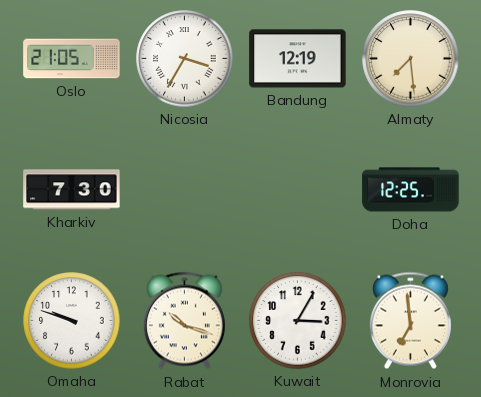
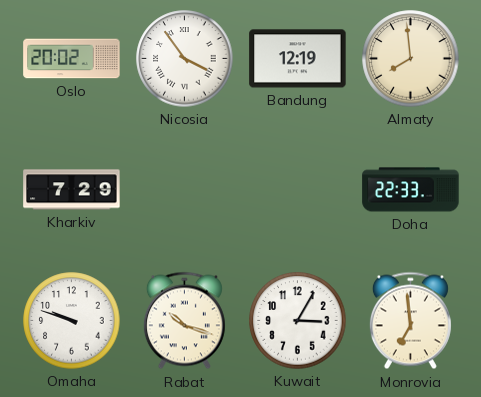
Oslo: 21:05 -> 20:02 (72, 59)
Nicosia: 3:35 -> 3:54 (185, 59)
Almaty: 7:29 -> 7:59 (411, 59)
Kharkiv: 7:30 -> 7:29 (72, 190)
Doha: 12:25 -> 22:33 (411, 190)
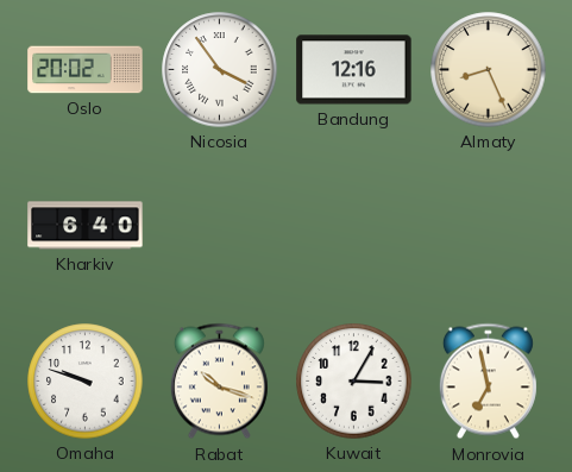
Bandung: 12:19 -> 12:16 (354, 70)
Almaty: 7:59 -> 8:26 (489, 70)
Kharkiv: 7:29 -> 6:40 (86, 226)
Doha: 22:33 -> none (411, 190)
Monrovia: 6:59 -> 6:58 (488, 382)
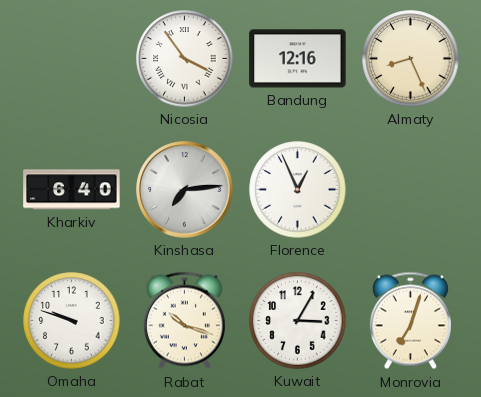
Oslo: 20:02 -> none (86, 70)
Kinshasa: none -> 7:14 (185, 190)
Florence: none -> 12:56 (298, 190)
Monrovia: 6:58 -> 7:03 (410, 321)
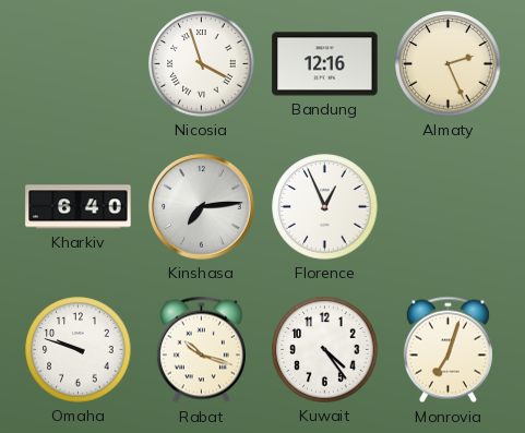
Nicosia: 3:54 -> 3:57 (202, 64)
Almaty: 8:26 -> 2:26 (449, 64)
Kuwait: 3:05 -> 4:24 (325, 350)
